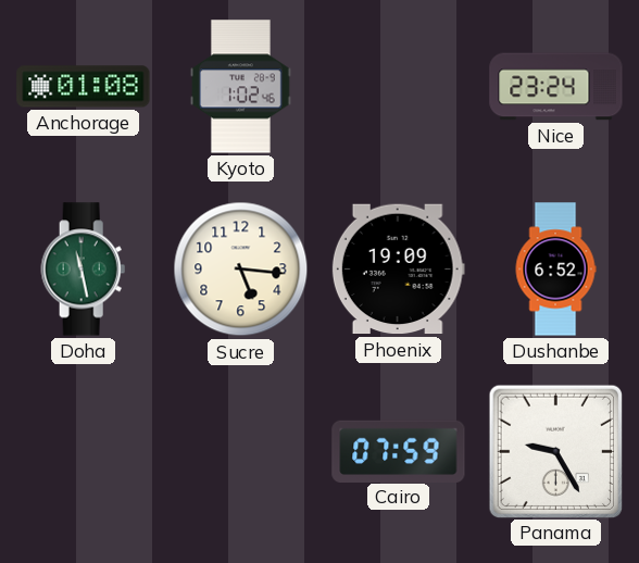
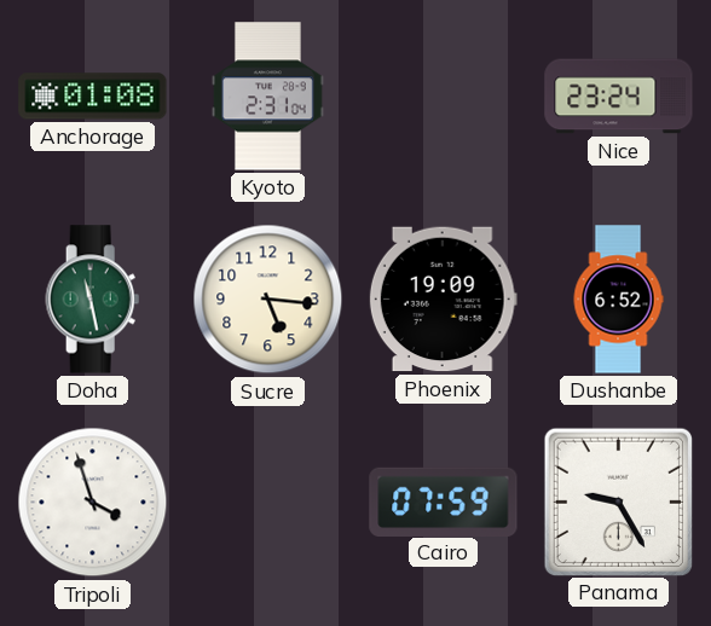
Kyoto: 1:02 -> 2:31 (268, 97)
Tripoli: none -> 3:57 (93, 503)
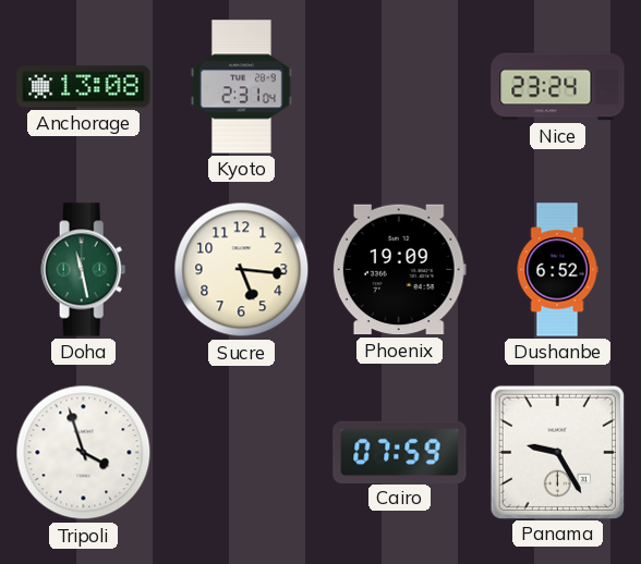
Anchorage: 01:08 -> 13:08 (84, 87)
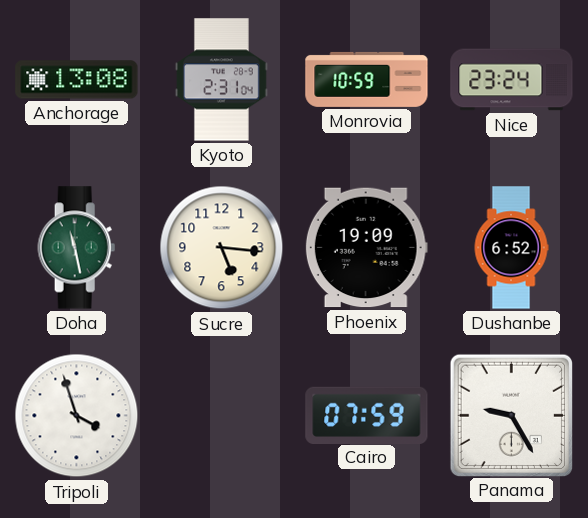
Monrovia: none -> 10:59 (367, 79)
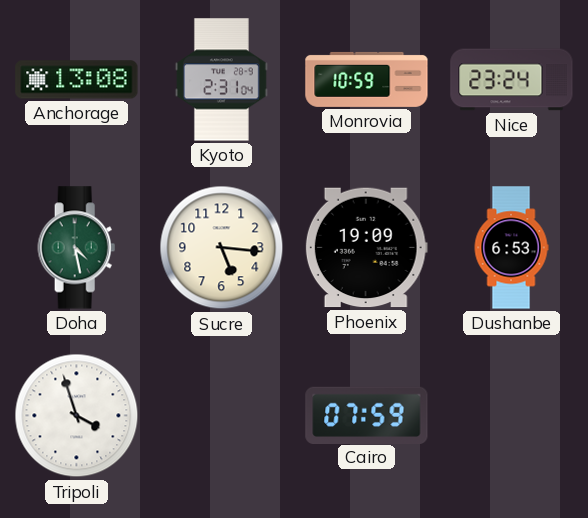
Doha: 11:28 -> 4:28 (77, 248)
Dushanbe: 6:52 -> 6:53 (511, 248)
Panama: 9:25 -> none (511, 415)
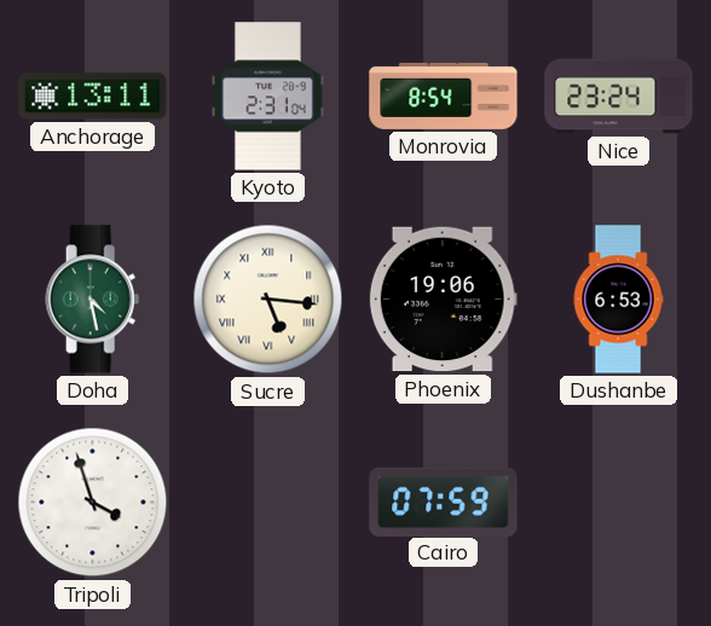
Anchorage: 13:08 -> 13:11 (93, 97)
Monrovia: 10:59 -> 8:54 (444, 95)
Sucre numerals: Arabic -> Roman (268, 300)
Phoenix: 19:09 -> 19:06 (443, 300)
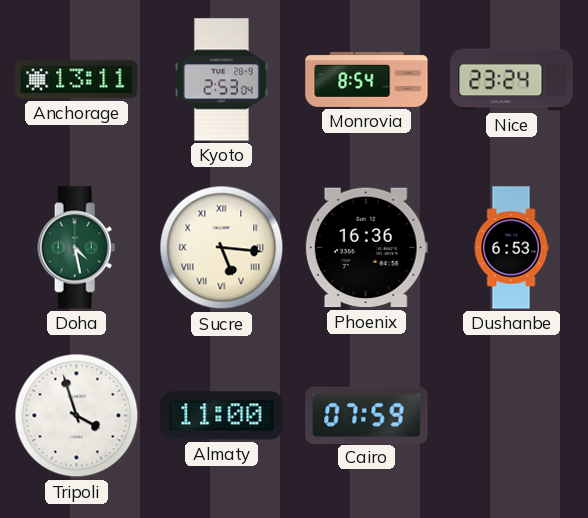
Kyoto: 2:31 -> 2:53 (222, 80)
Phoenix: 19:06 -> 16:36 (366, 248)
Almaty: none -> 11:00 (222, 416)
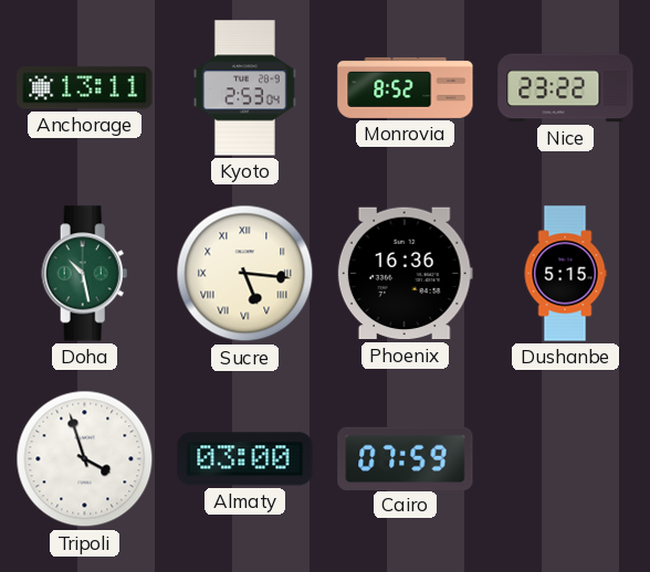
Monrovia: 8:54 -> 8:52 (406, 87)
Nice: 23:24 -> 23:22 (566, 88)
Doha: 4:28 -> 10:28 (85, 274)
Dushanbe: 6:53 -> 5:15 (565, 274)
Almaty: 11:00 -> 03:00 (245, 459)
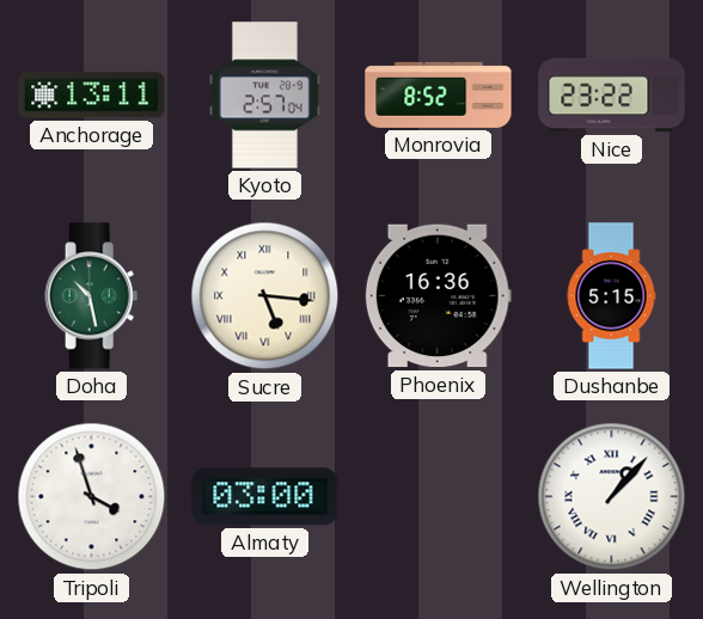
Kyoto: 2:53 -> 2:57 (265, 96)
Cairo: 07:59 -> none (406, 458)
Wellington: none -> 1:07 (612, 497)
